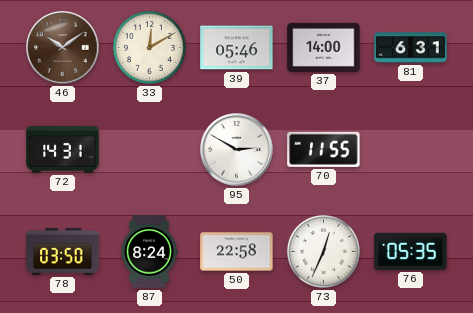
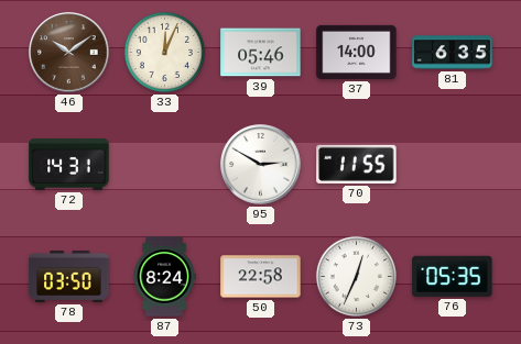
33: 12:10 -> 12:04 (164, 52)
81: 6:31 -> 6:35 (453, 53)
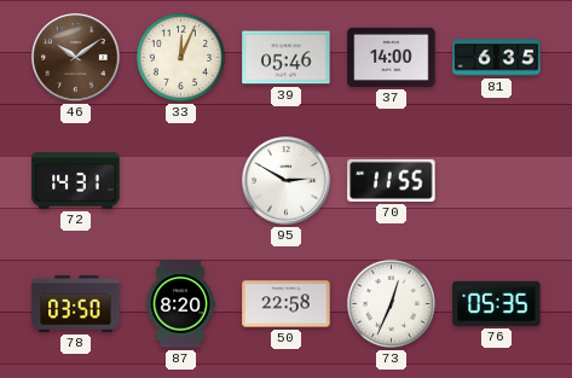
87: 8:24 -> 8:20 (180, 304)
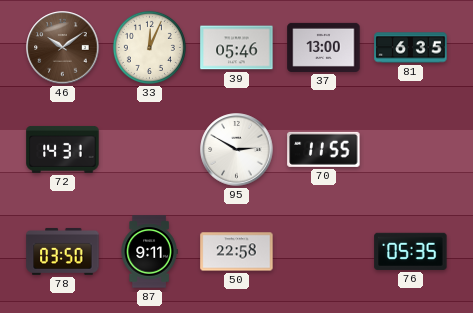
37: 14:00 -> 13:00 (324, 47)
87: 8:20 -> 9:11 (149, 252)
73: 12:34 -> none (391, 303)
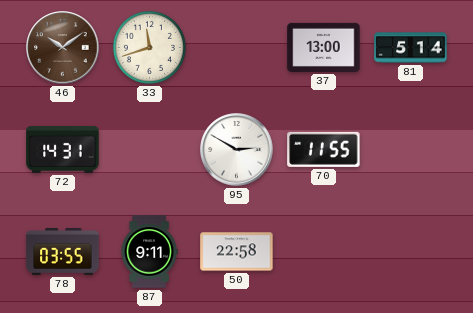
33: 12:04 -> 11:42 (149, 47)
39: 05:46 -> none (237, 48)
81: 6:35 -> 5:14 (411, 48)
78: 03:50 -> 03:55 (63, 251)
76: 05:35 -> none (411, 251)
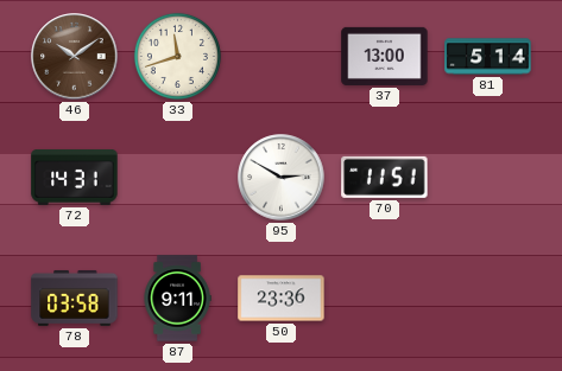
70: 11:55 -> 11:51 (385, 177)
78: 03:55 -> 03:58 (75, 298)
50: 22:58 -> 23:36 (282, 299)
